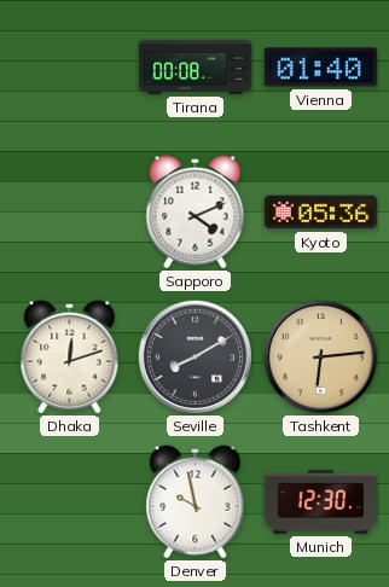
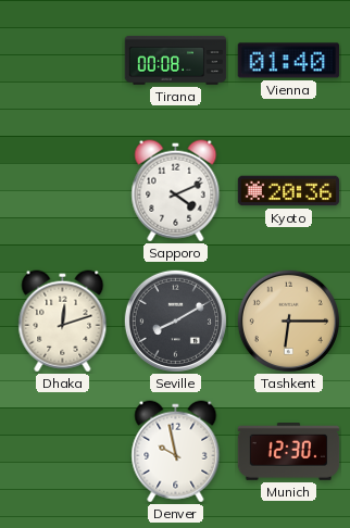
Kyoto: 05:36 -> 20:36 (289, 191)
Tashkent: 6:14 -> 6:15 (288, 320)
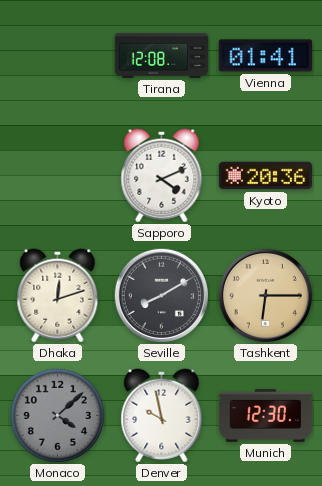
Tirana: 00:08 -> 12:08 (162, 55)
Vienna: 01:40 -> 01:41 (265, 56)
Monaco: none -> 4:08 (57, 415)
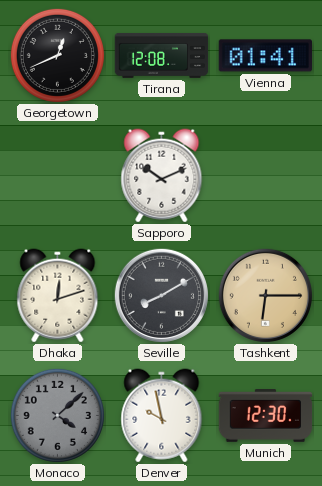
Georgetown: none -> 12:41 (57, 55)
Sapporo: 4:11 -> 10:11 (162, 176)
Kyoto: 20:36 -> none (266, 176)
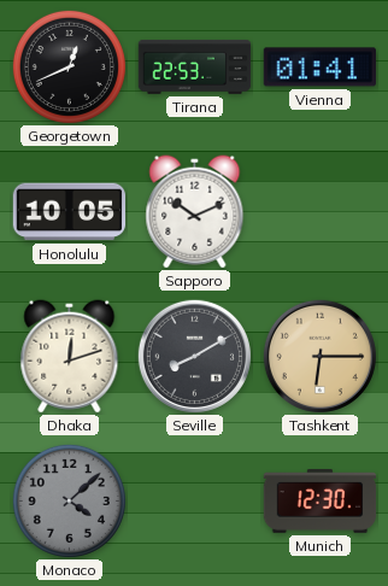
Tirana: 12:08 -> 22:53 (195, 66)
Honolulu: none -> 10:05 (70, 212)
Denver: 9:58 -> none (162, 416)
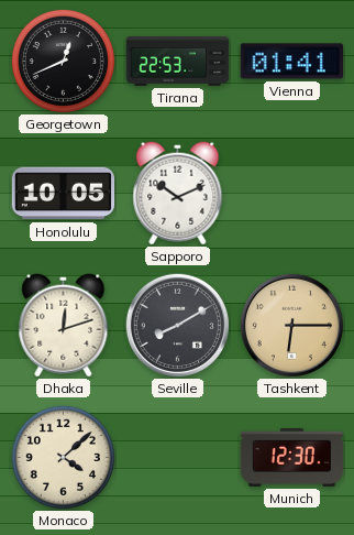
Monaco dial: grey -> cream (63, 457)
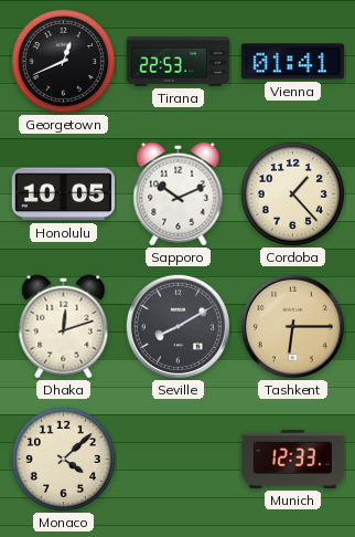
Cordoba: none -> 1:23 (292, 193)
Munich: 12:30 -> 12:33 (293, 460)
